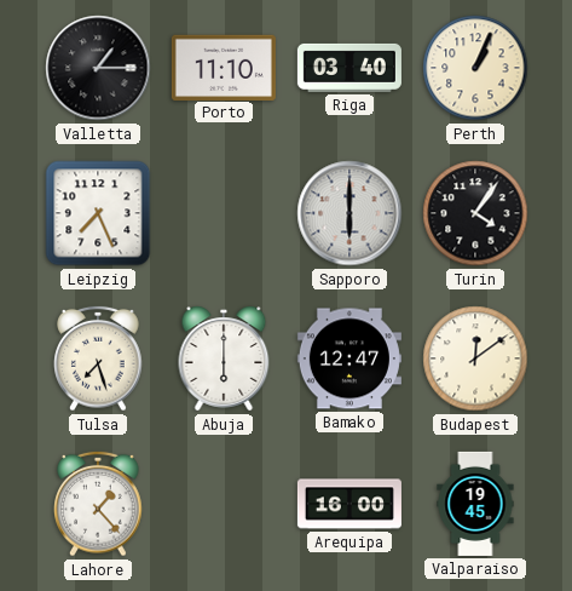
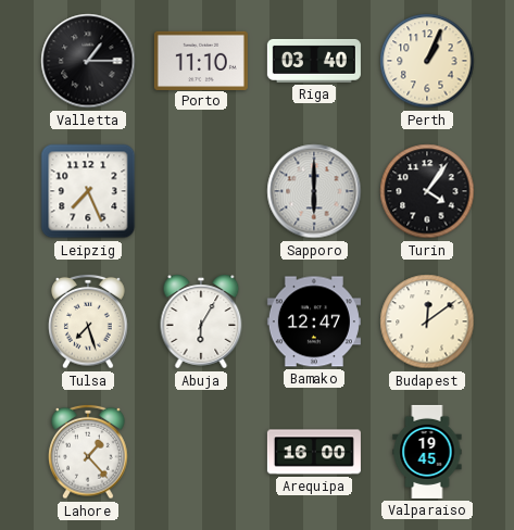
Abuja: 6:00 -> 6:05 (201, 321)
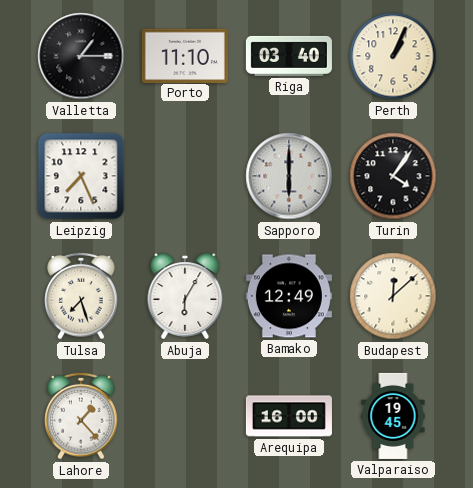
Bamako: 12:47 -> 12:49 (289, 296)
Budapest: 12:09 -> 12:08 (393, 296)
